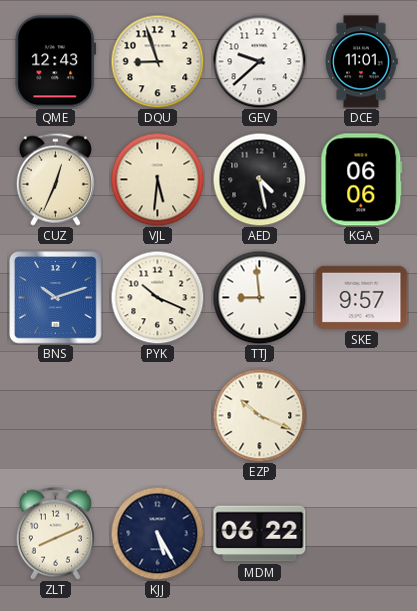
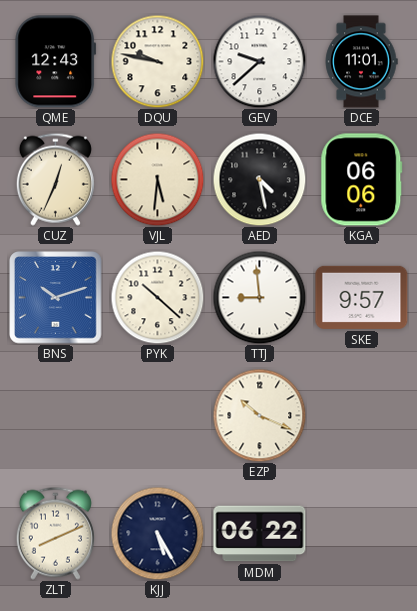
DQU: 8:57 -> 9:47 (157, 61)
PYK: 10:19 -> 10:22 (157, 297)
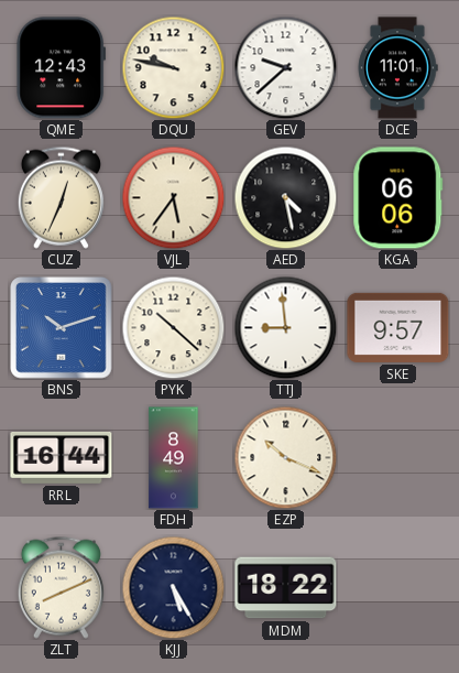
VJL: 5:31 -> 5:36 (173, 197)
RRL: none -> 16:44 (62, 457)
FDH: none -> 8:49 (174, 458)
MDM: 06:22 -> 18:22 (286, 588)
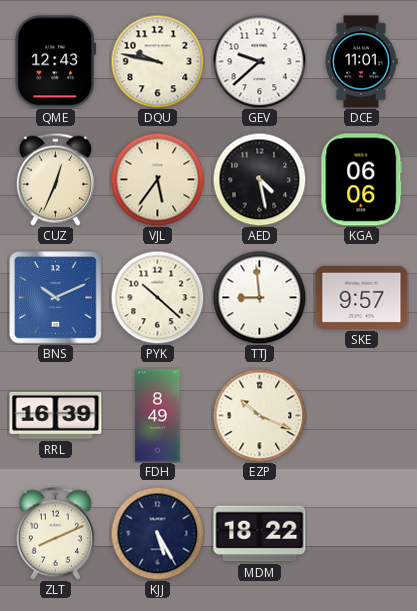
BNS: 10:12 -> 10:11 (56, 298)
RRL: 16:44 -> 16:39 (56, 415)
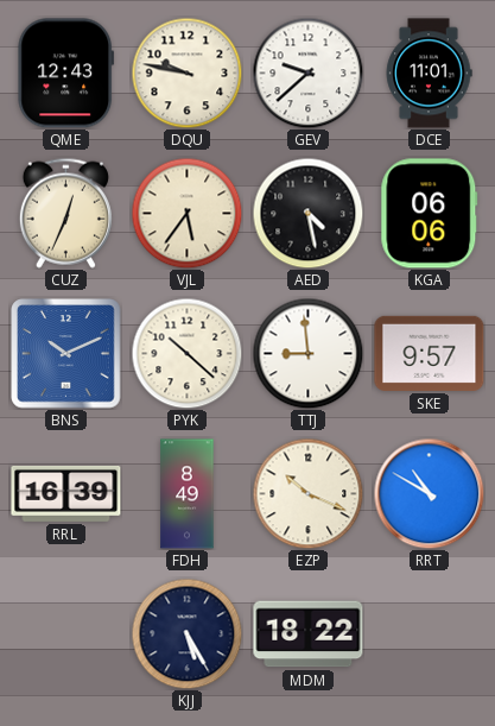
RRT: none -> 10:50 (429, 493)
ZLT: 8:11 -> none (55, 533)
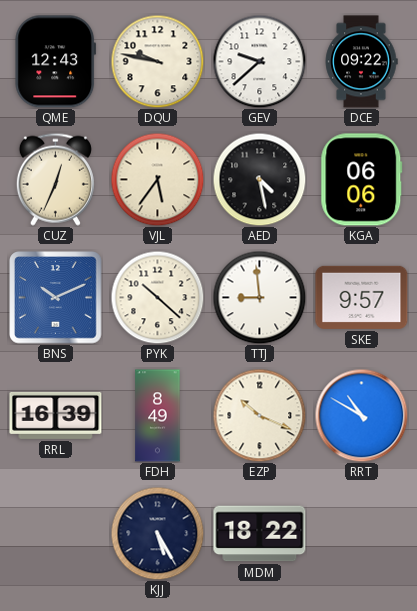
DCE: 11:01 -> 09:22 (361, 62)
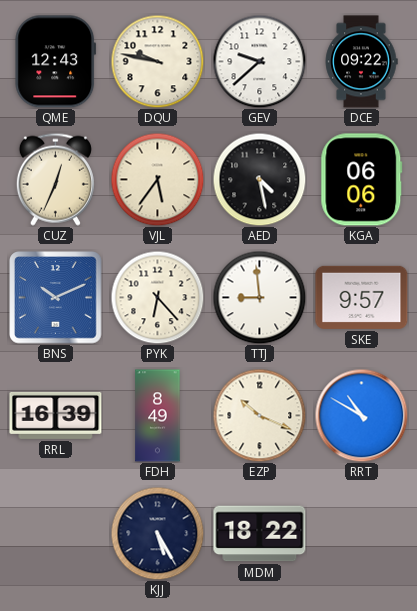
PYK: 10:22 -> 6:23 (157, 297)
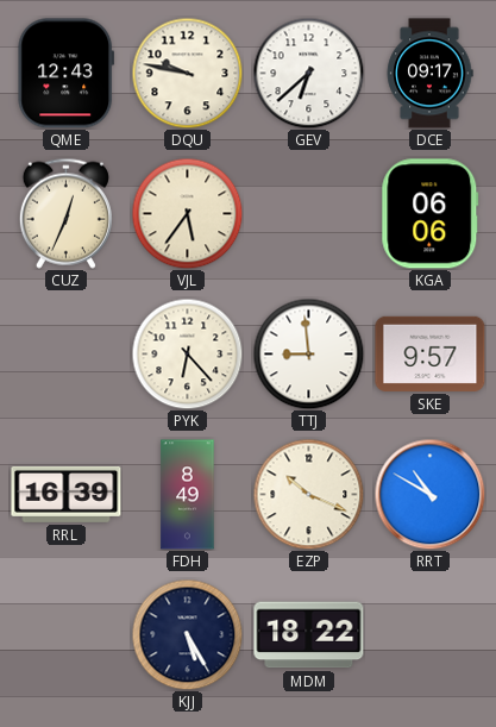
GEV: 9:38 -> 6:38 (308, 73)
DCE: 09:22 -> 09:17 (429, 74)
AED: 4:28 -> none (259, 179)
BNS: 10:11 -> none (56, 298)
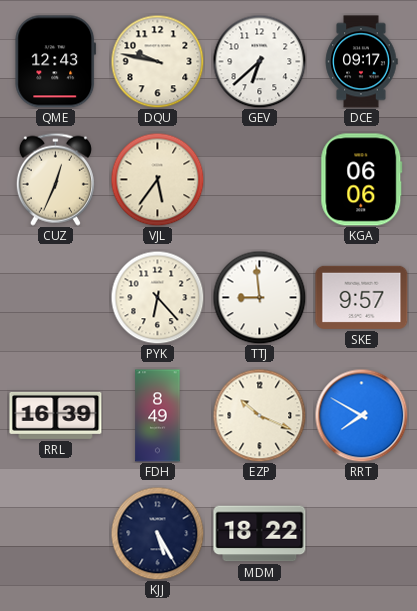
RRT: 10:50 -> 7:50 (361, 415)
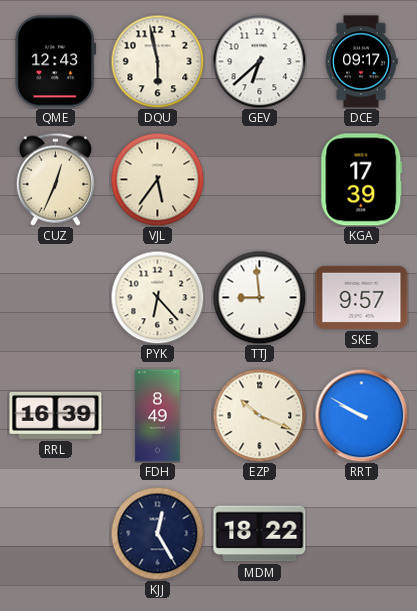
DQU: 9:47 -> 5:58 (157, 61)
KGA: 06:06 -> 17:39 (362, 180)
RRT: 7:50 -> 9:50 (361, 415)
KJJ: 5:25 -> 12:25 (157, 533)
